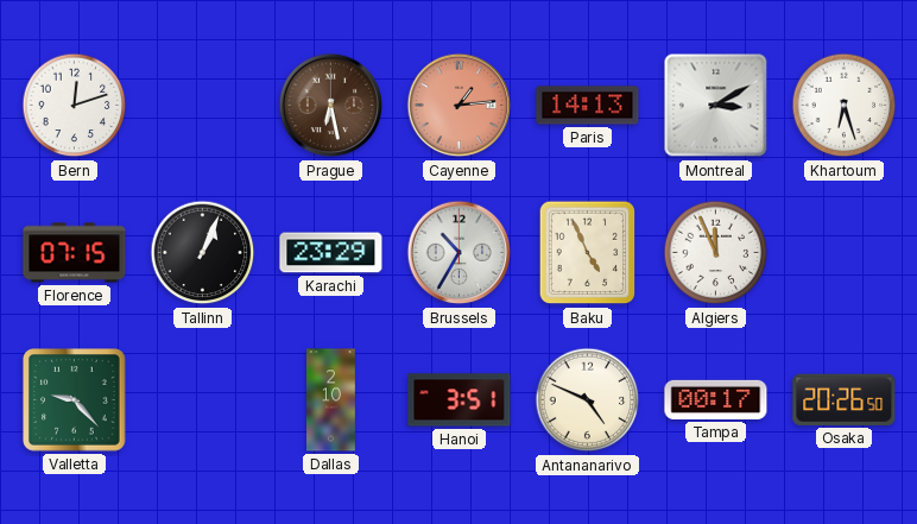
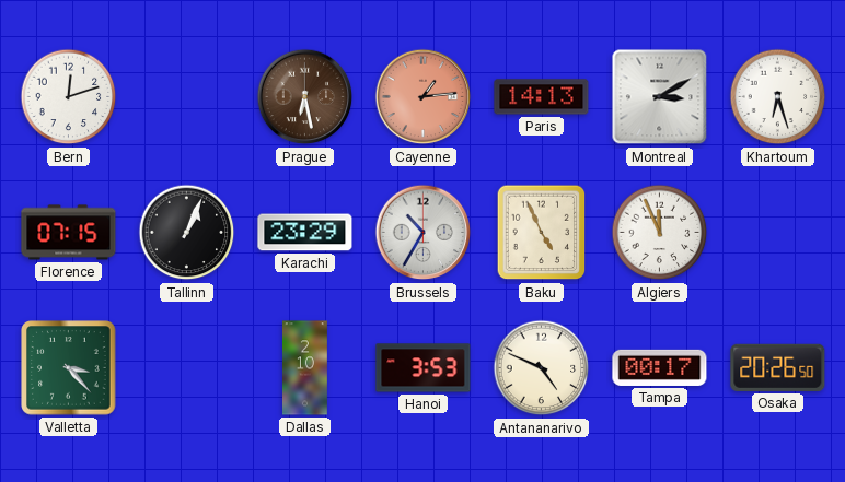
Valletta: 9:23 -> 3:23 (69, 368)
Hanoi: 3:51 -> 3:53 (424, 368)
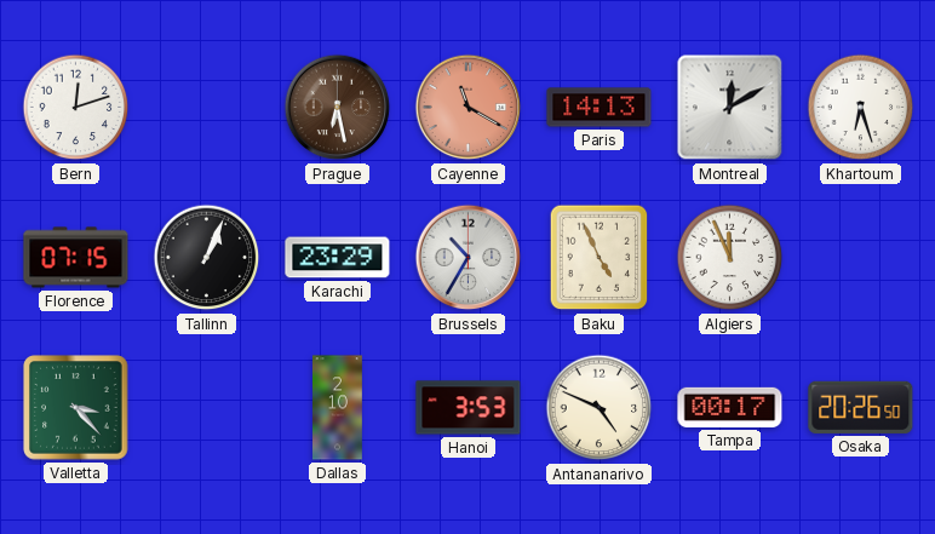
Cayenne: 1:14 -> 11:20 (469, 108)
Montreal: 3:10 -> 12:10 (730, 108)
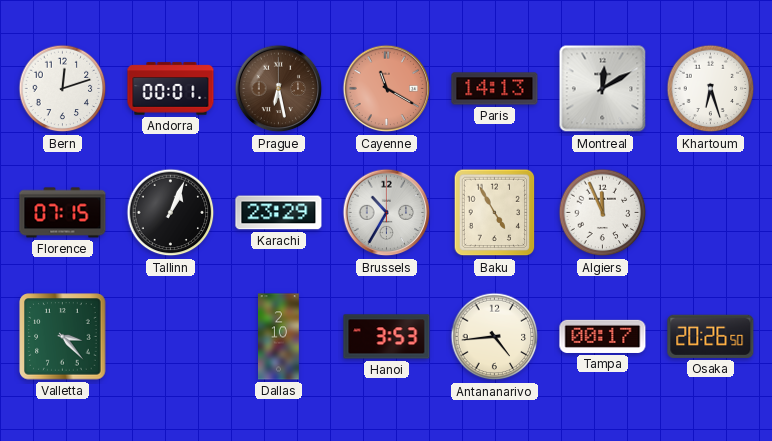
Andorra: none -> 00:01 (171, 89)
Baku: 4:56 -> 4:55 (495, 213)
Antananarivo: 4:49 -> 4:44 (495, 337)
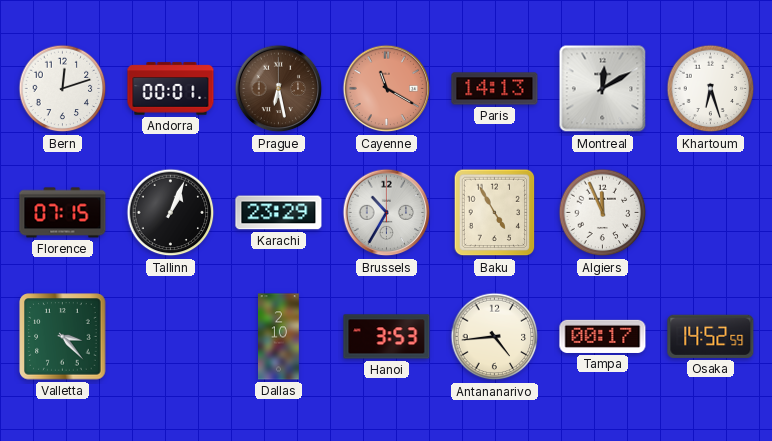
Osaka: 20:26 -> 14:52 (711, 336)
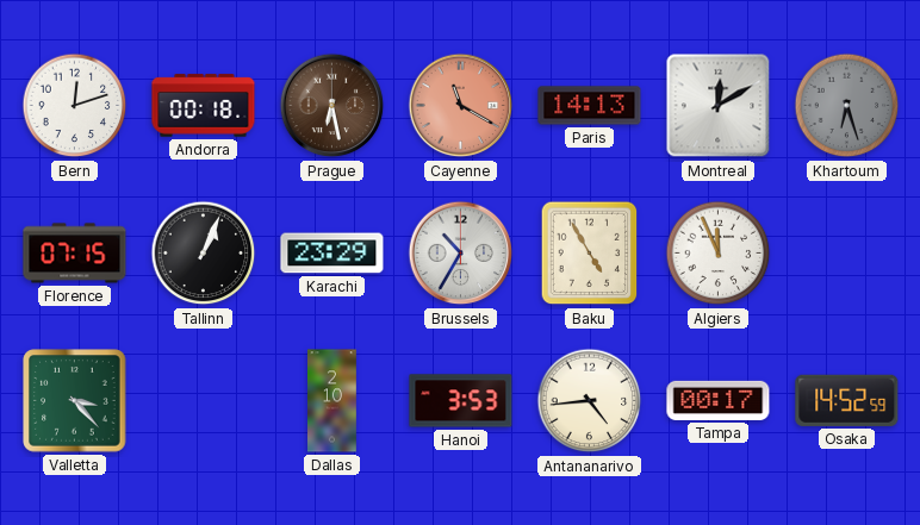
Andorra: 00:01 -> 00:18 (204, 106)
Khartoum dial: white -> grey (847, 106)
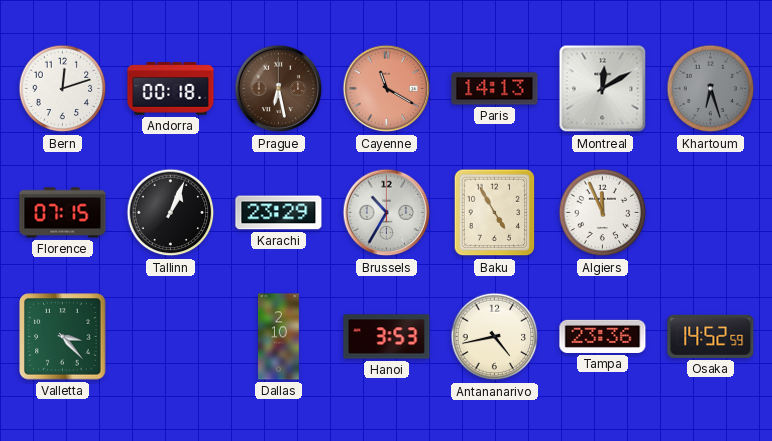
Antananarivo: 4:44 -> 4:43 (495, 337)
Tampa: 00:17 -> 23:36 (603, 336)
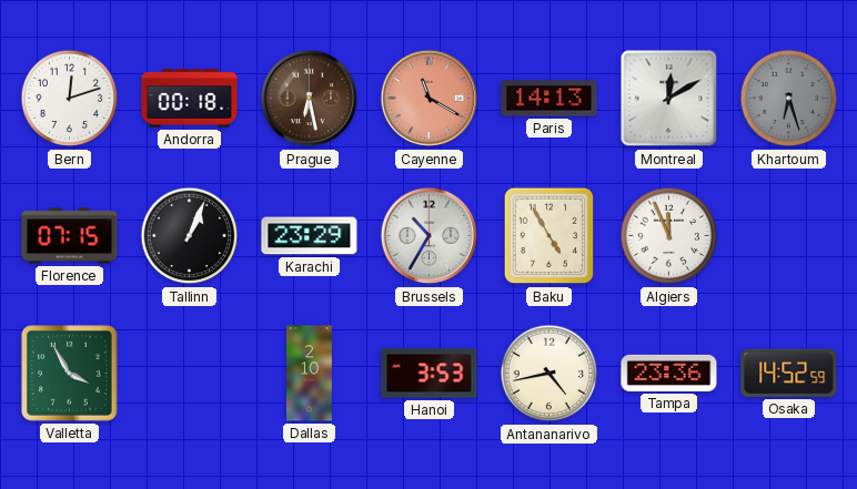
Valletta: 3:23 -> 3:55 (70, 374)
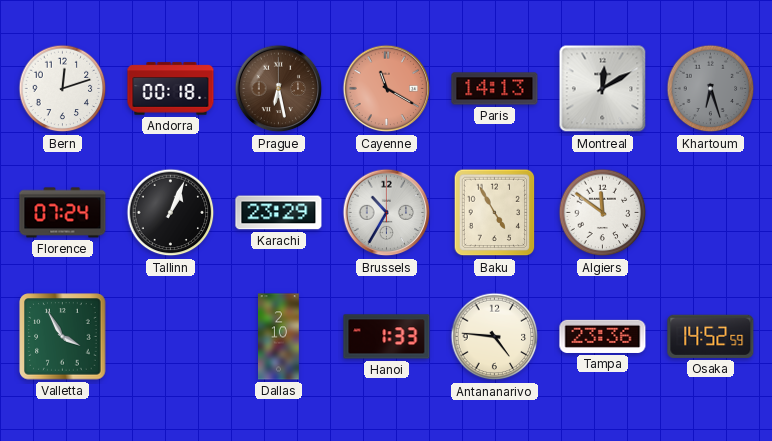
Florence: 07:15 -> 07:24 (63, 213)
Algiers: 11:56 -> 11:51 (603, 213)
Hanoi: 3:53 -> 1:33 (387, 337)
Antananarivo: 4:43 -> 4:46 (495, 337)
